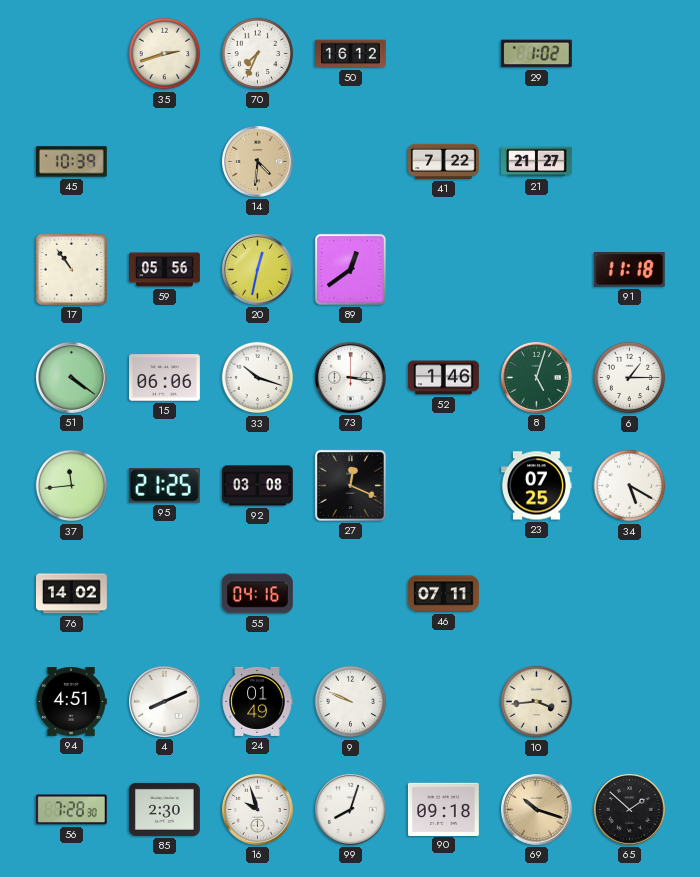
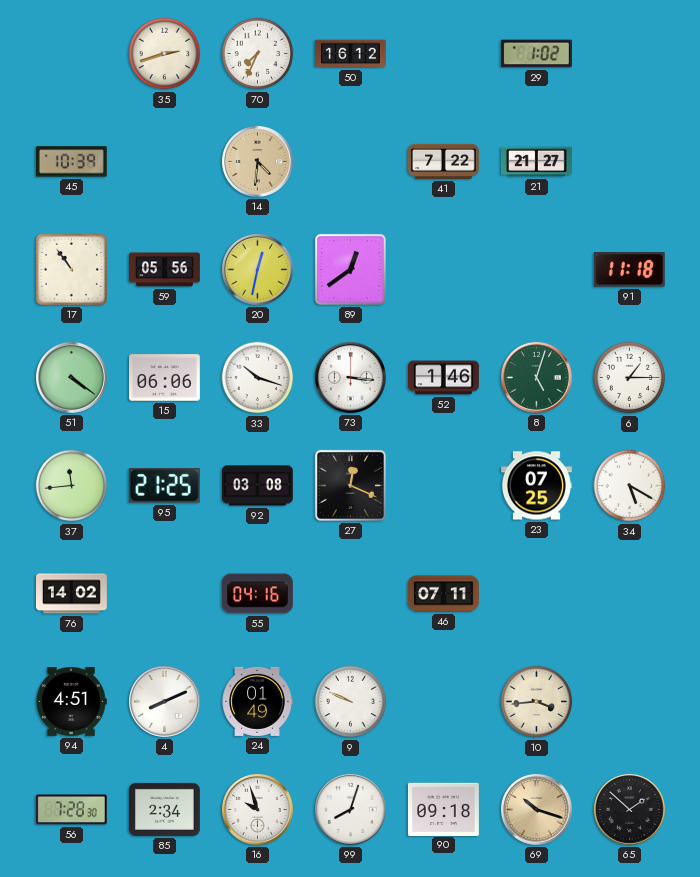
85: 2:30 -> 2:34 (164, 809)
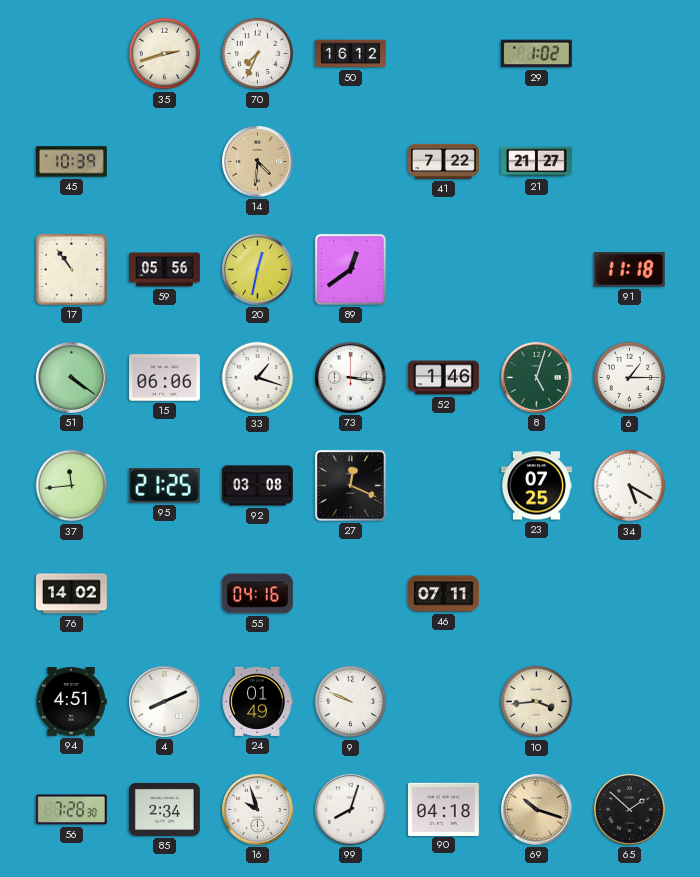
33: 10:18 -> 1:18 (258, 378)
90: 09:18 -> 04:18 (443, 809)
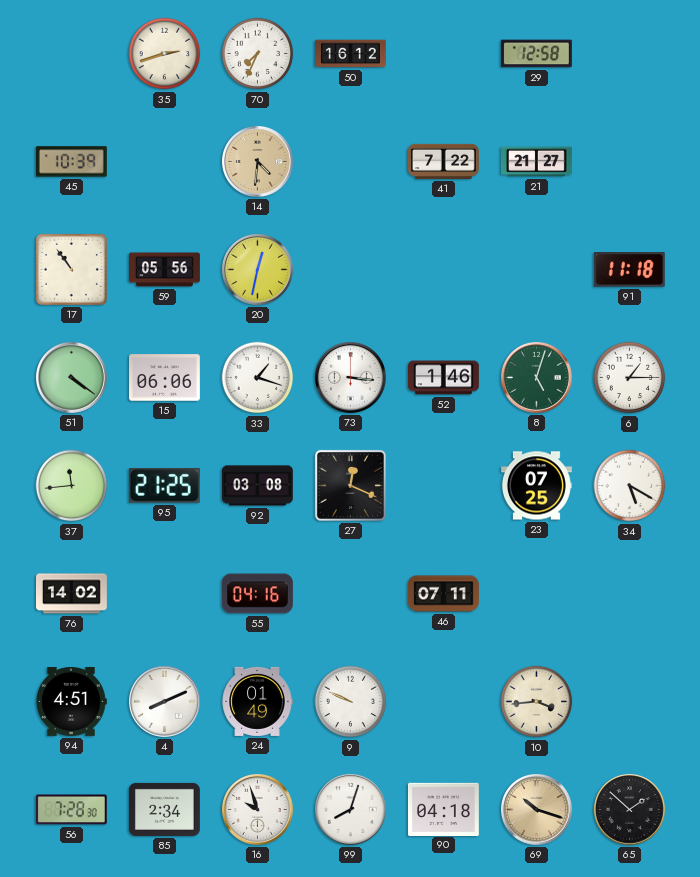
29: 1:02 -> 12:58 (536, 54)
89: 12:39 -> none (350, 269)
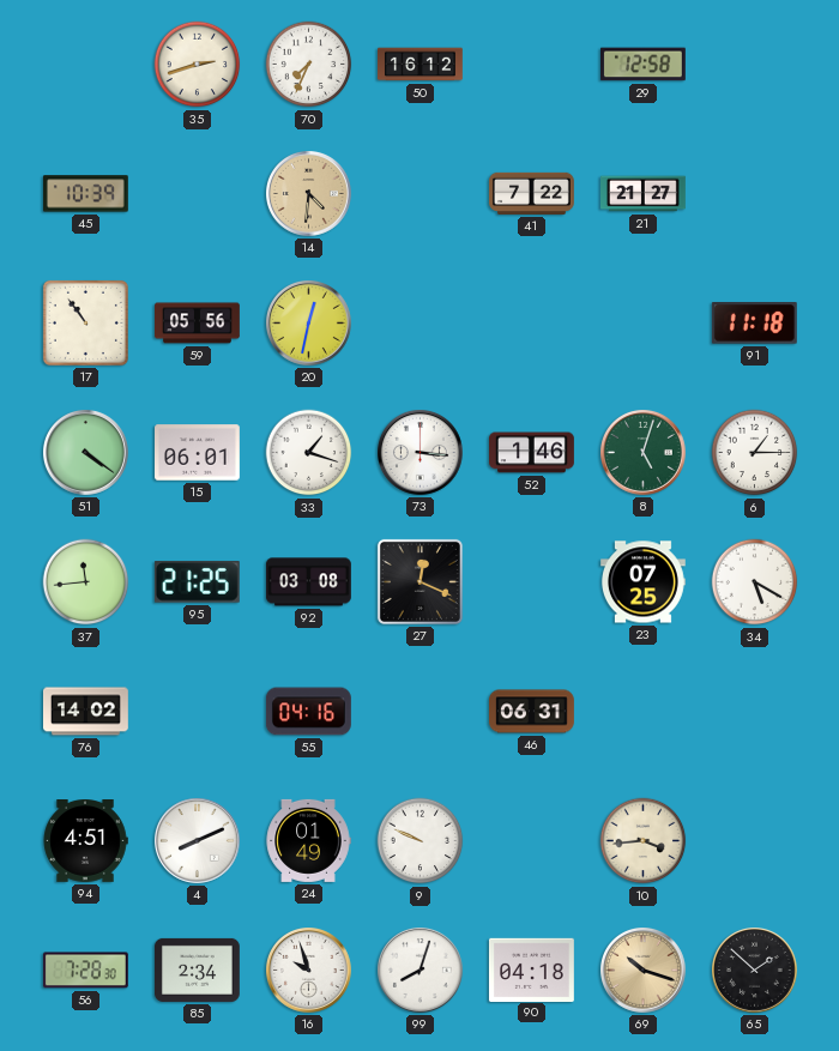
15: 06:06 -> 06:01 (198, 453)
46: 07:11 -> 06:31 (532, 712)
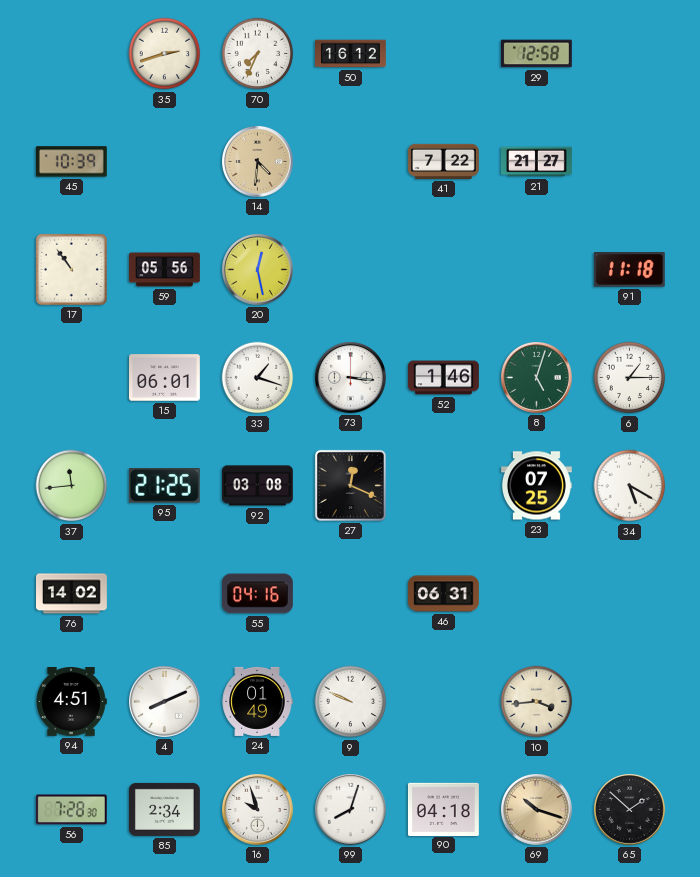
20: 12:32 -> 12:28 (258, 270)
51: 4:21 -> none (86, 453)
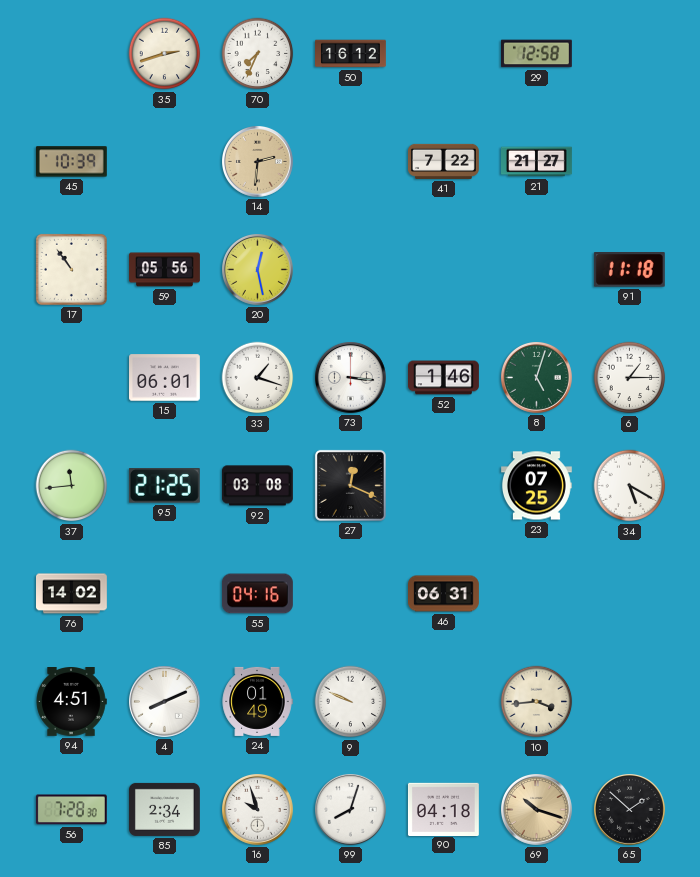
14: 4:31 -> 2:31 (258, 162)
